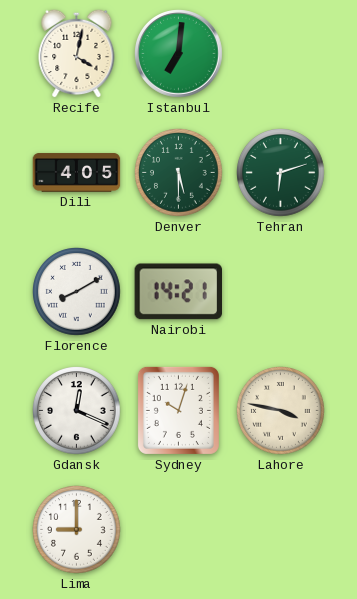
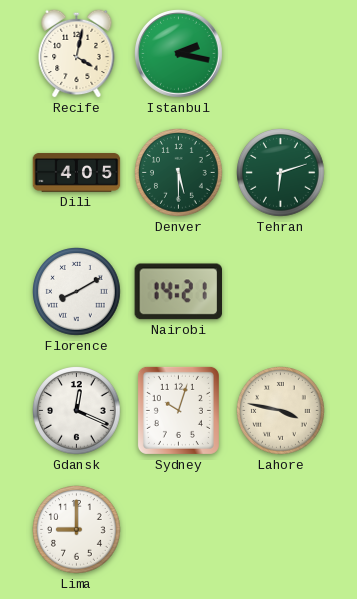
Istanbul: 7:01 -> 2:17 (179, 54)
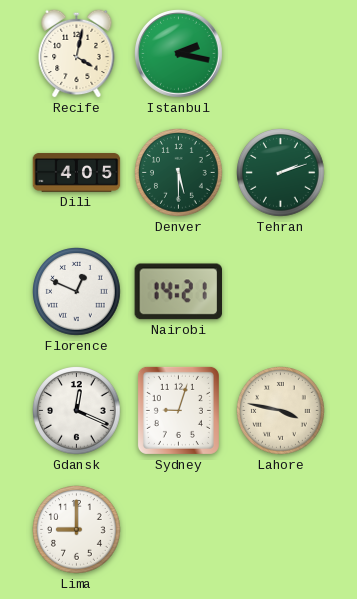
Tehran: 6:12 -> 2:12 (281, 173)
Florence: 8:10 -> 12:49 (77, 292)
Sydney: 10:03 -> 9:03 (178, 410)
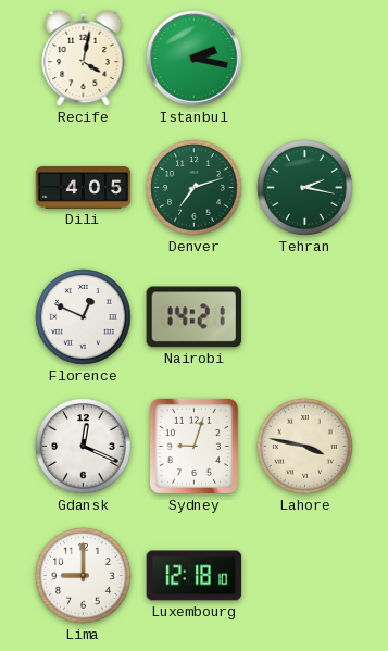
Denver: 5:30 -> 7:12 (195, 188)
Tehran: 2:12 -> 2:17 (305, 188)
Luxembourg: none -> 12:18 (195, 576)
